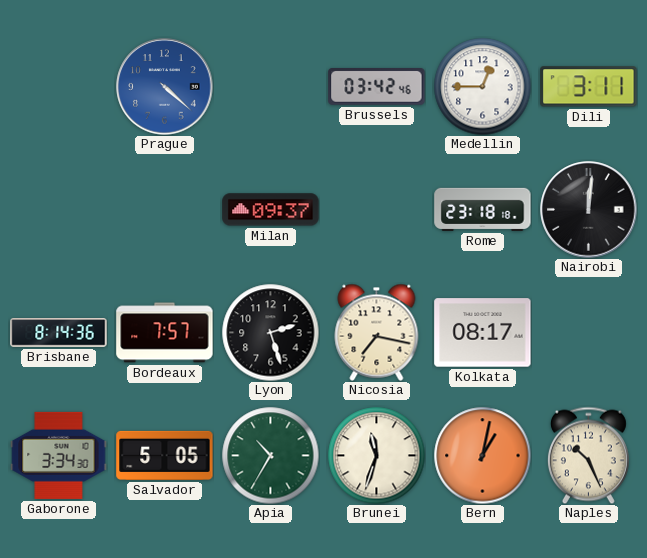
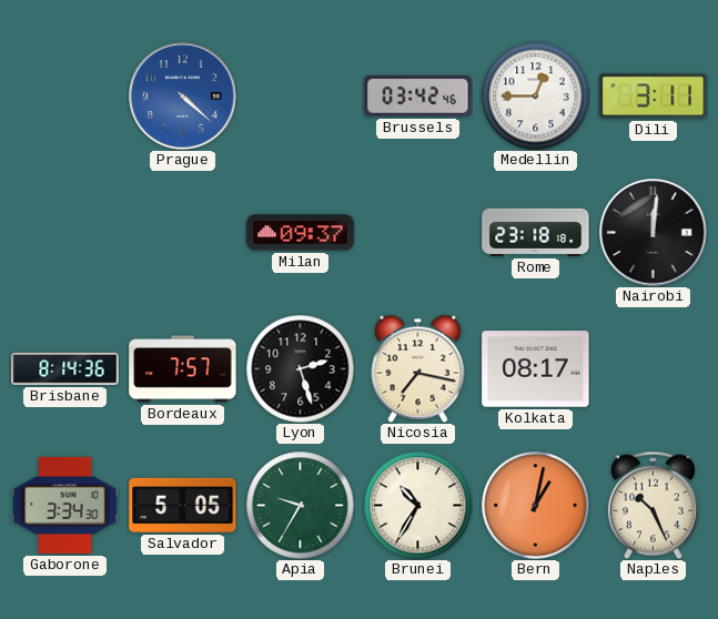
Apia: 10:35 -> 9:35 (300, 505)
Brunei: 11:33 -> 10:35 (417, 505)
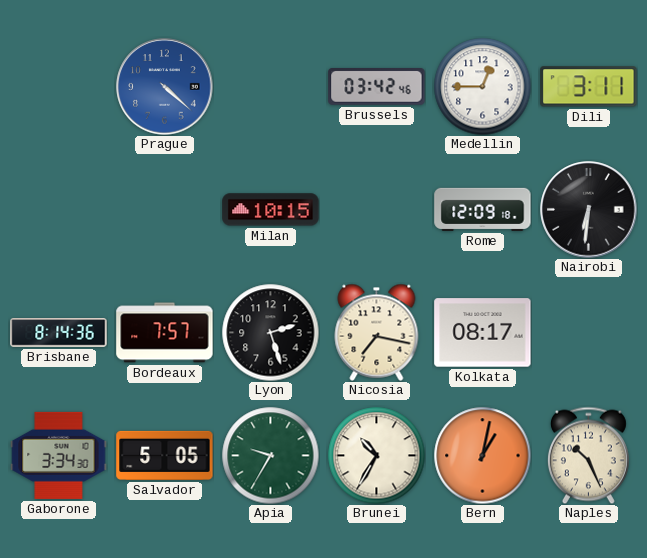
Milan: 09:37 -> 10:15 (271, 210)
Rome: 23:18 -> 12:09 (483, 209)
Nairobi: 12:01 -> 6:31 (589, 210)
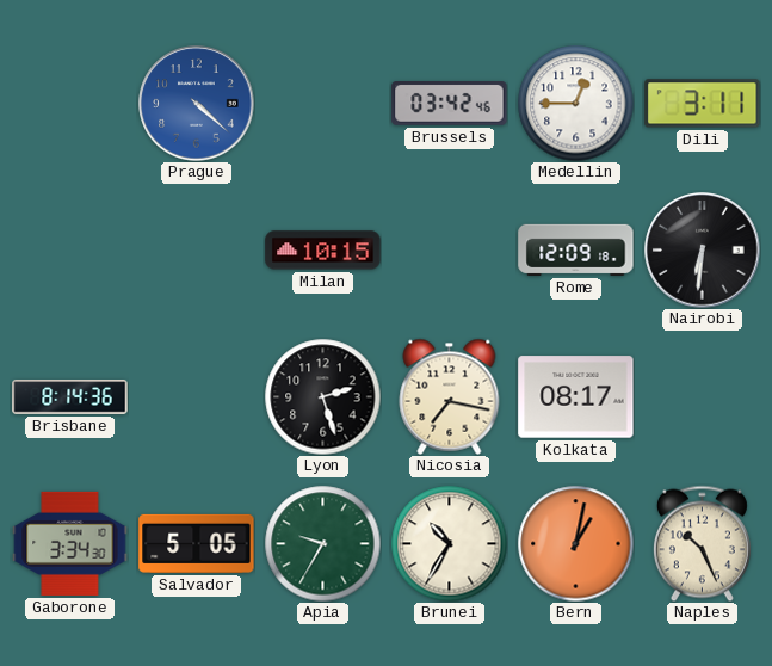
Bordeaux: 7:57 -> none (165, 333)
